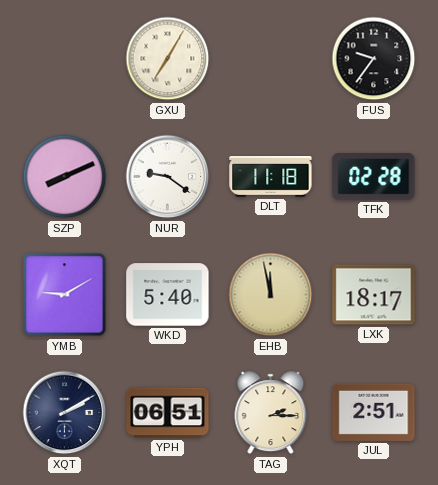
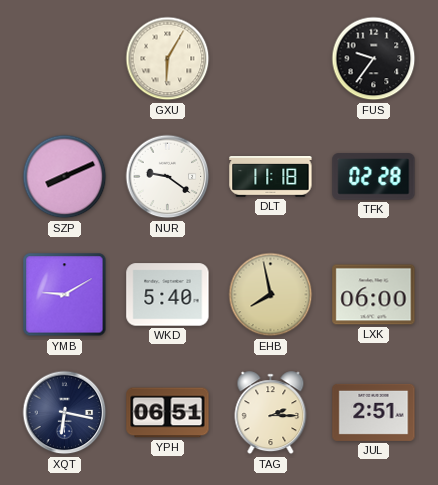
GXU: 7:05 -> 6:05 (168, 59)
EHB: 11:58 -> 7:58 (271, 295)
LXK: 18:17 -> 06:00 (374, 295)
XQT: 2:10 -> 6:17 (65, 413)
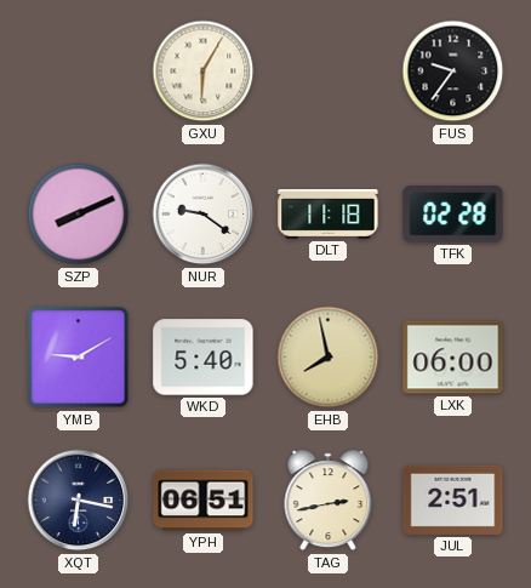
TAG: 2:15 -> 2:43 (329, 501)
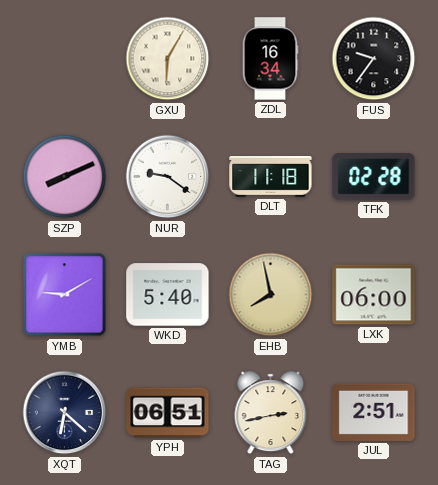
ZDL: none -> 16:34 (270, 59)
XQT: 6:17 -> 6:22 (65, 413)
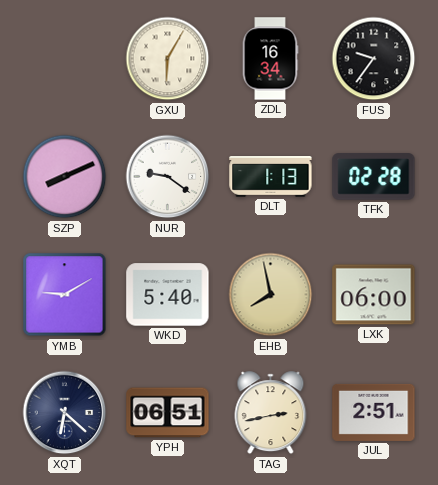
DLT: 11:18 -> 1:13 (271, 177)
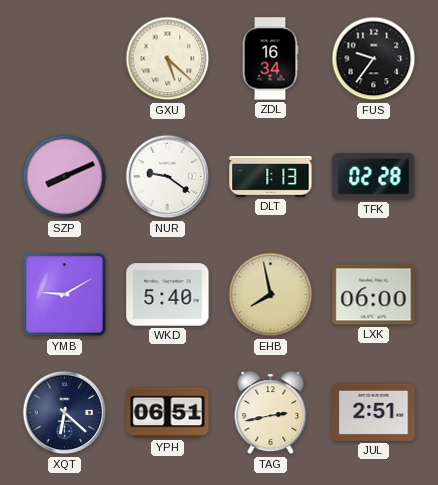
GXU: 6:05 -> 5:22 (168, 59)
